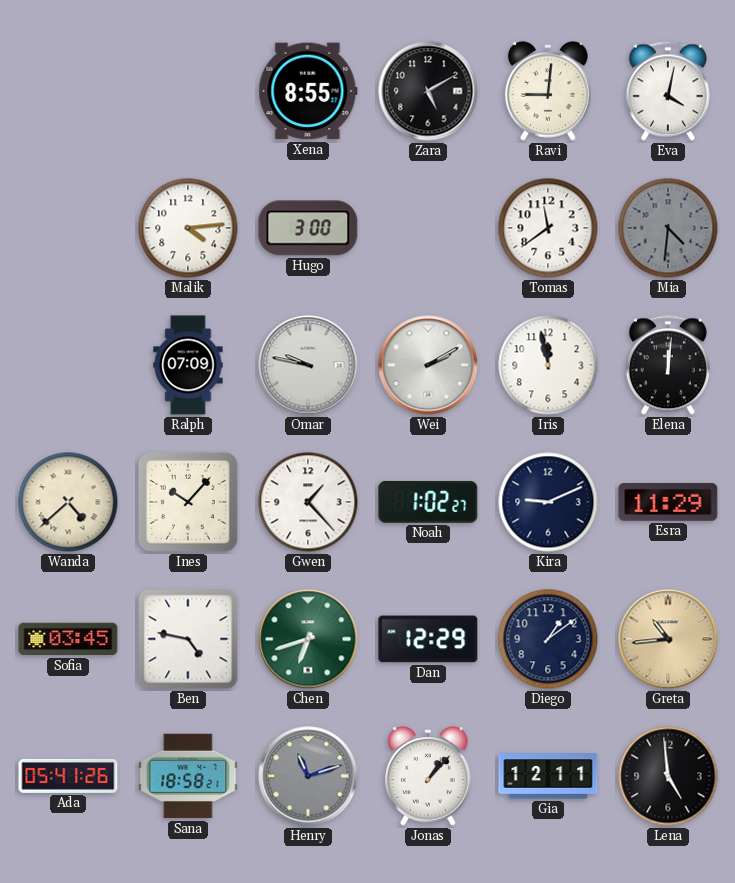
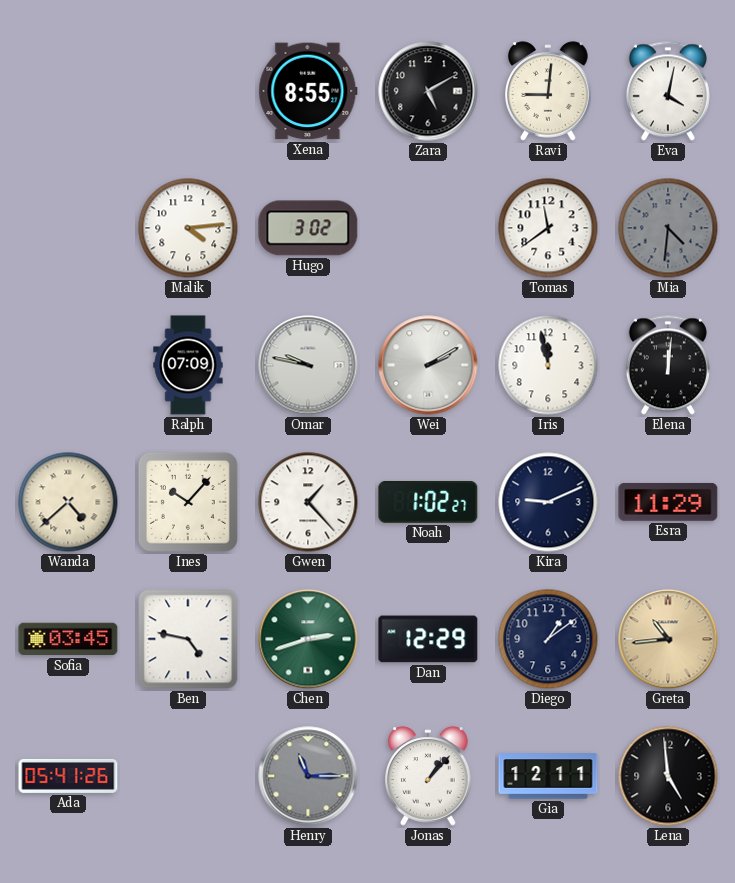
Hugo: 3:00 -> 3:02 (308, 228)
Chen: 6:42 -> 2:42 (308, 639)
Sana: 18:58 -> none (188, 776)
Henry: 11:12 -> 11:15 (308, 776)
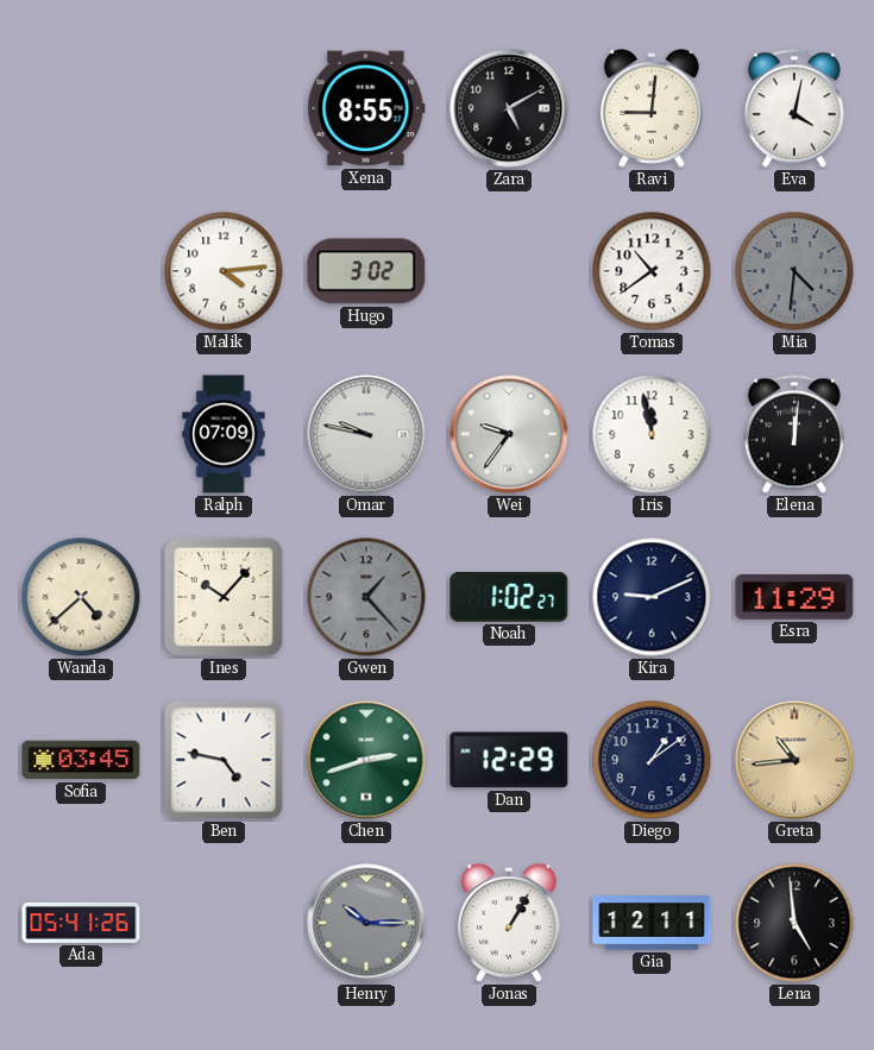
Tomas: 11:39 -> 10:39 (652, 271)
Wei: 2:10 -> 9:36 (509, 434)
Gwen dial: white -> grey (366, 597)
Henry: 11:15 -> 10:15 (366, 923)
Jonas: 1:07 -> 1:05 (509, 923)
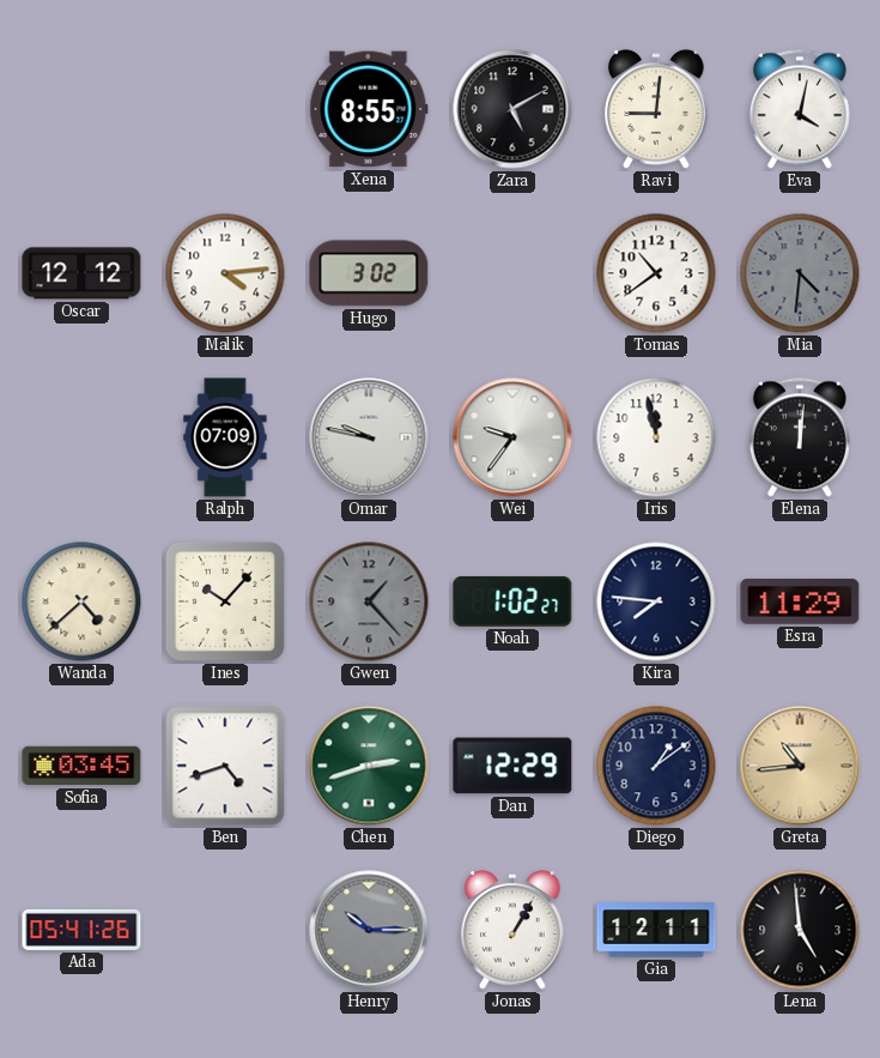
Oscar: none -> 12:12 (81, 273)
Kira: 9:11 -> 7:46 (656, 601)
Ben: 4:47 -> 4:42 (225, 766)
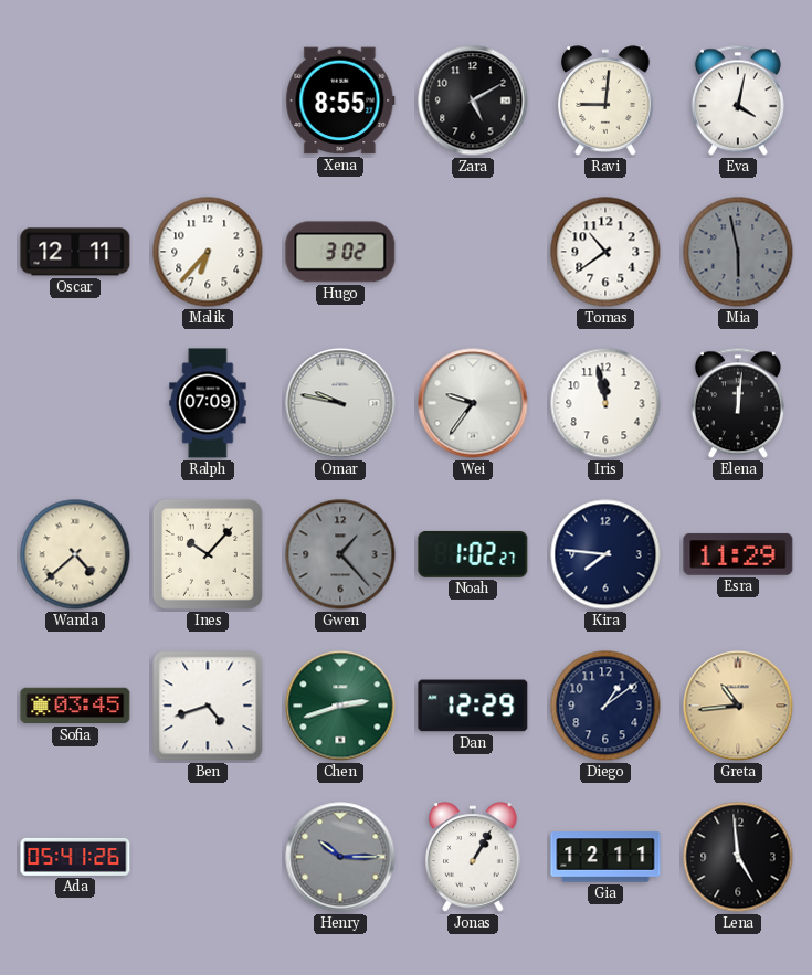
Oscar: 12:12 -> 12:11 (75, 252)
Malik: 4:14 -> 6:37 (208, 252)
Mia: 4:31 -> 5:58 (738, 252)
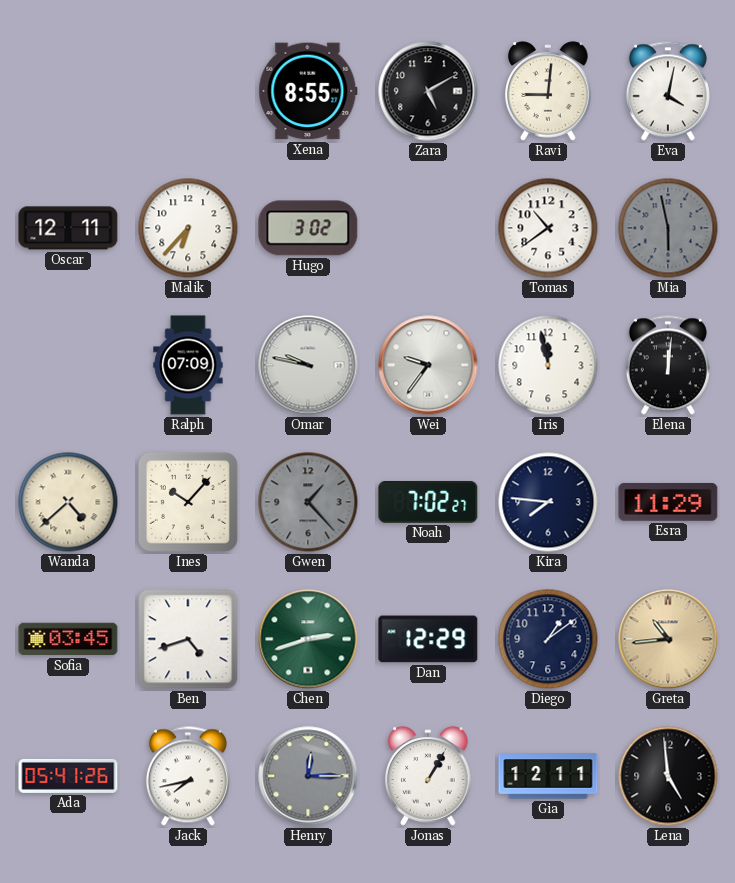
Noah: 1:02 -> 7:02 (428, 502)
Jack: none -> 7:43 (188, 776)
Henry: 10:15 -> 12:15 (308, 776)
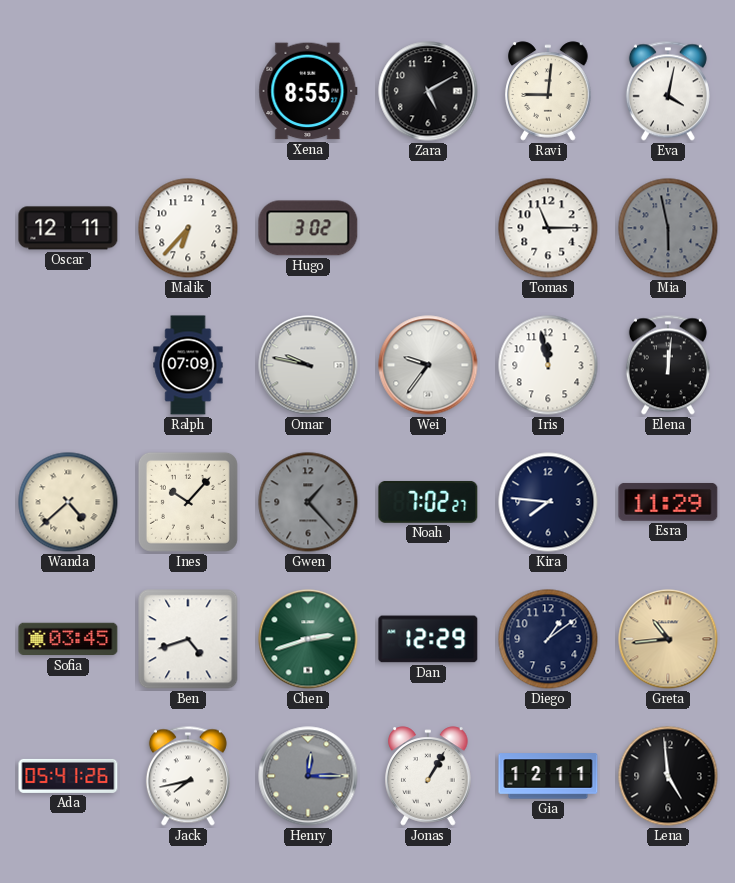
Tomas: 10:39 -> 11:15 (548, 228)
